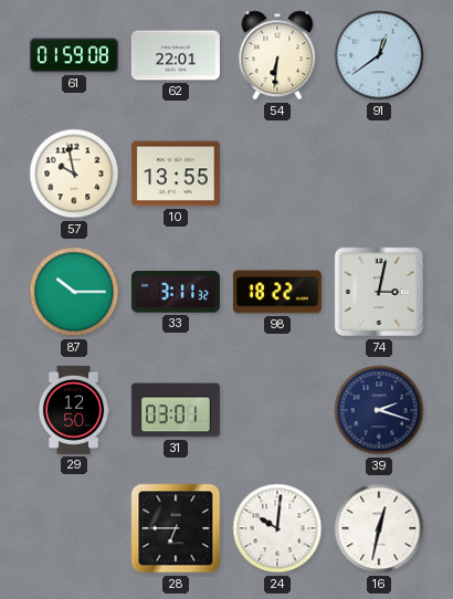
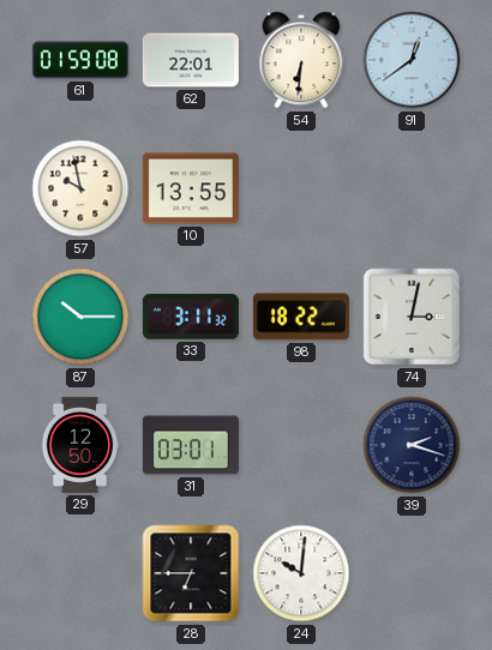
16: 12:32 -> none (379, 528)
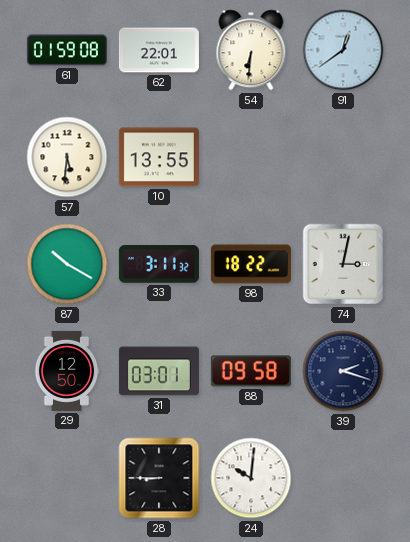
57: 9:58 -> 5:31 (67, 157)
87: 10:15 -> 10:20 (67, 264)
88: none -> 09:58 (251, 371)
28: 6:45 -> 8:45 (159, 478)
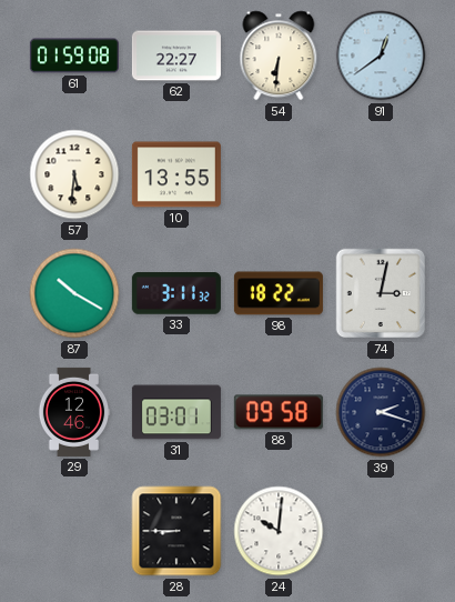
62: 22:01 -> 22:27 (176, 56)
29: 12:50 -> 12:46 (74, 412)
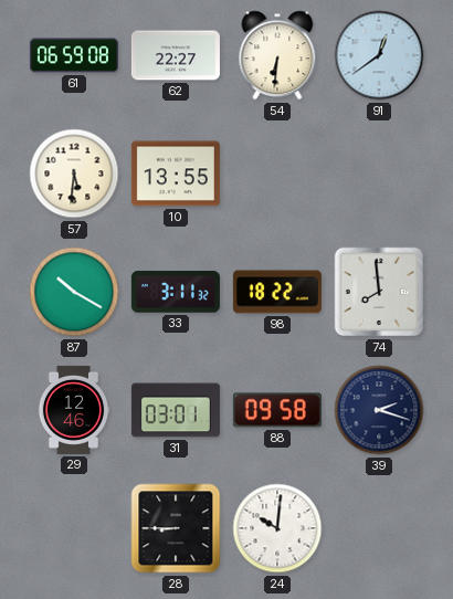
61: 01:59 -> 06:59 (74, 55)
74: 3:02 -> 7:59 (379, 292)
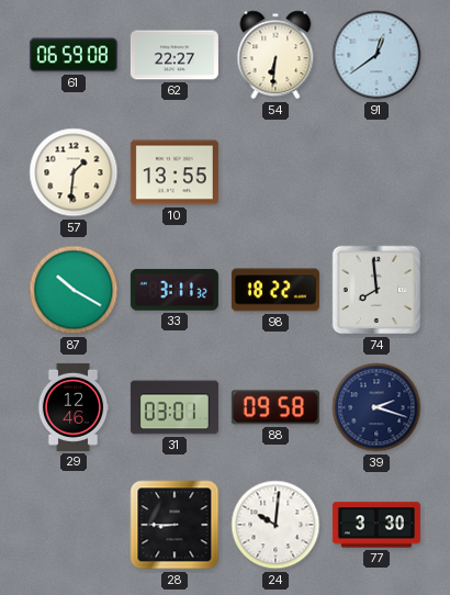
57: 5:31 -> 1:31 (74, 172)
77: none -> 3:30 (376, 525)
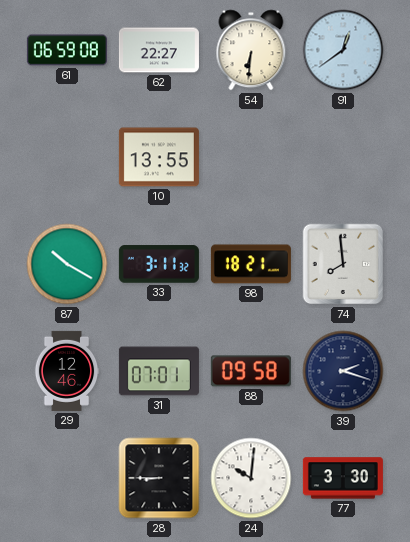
57: 1:31 -> none (74, 172)
98: 18:22 -> 18:21 (251, 264)
31: 03:01 -> 07:01 (159, 371)
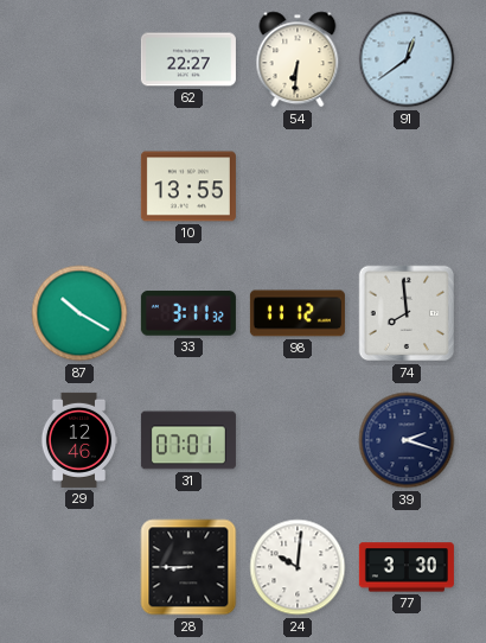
61: 06:59 -> none (67, 50)
98: 18:21 -> 11:12 (298, 313)
88: 09:58 -> none (251, 371)
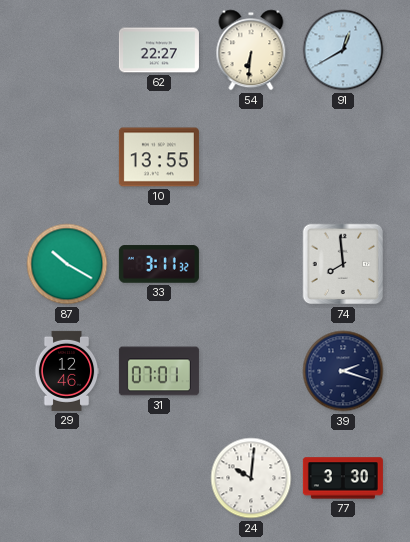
91: 12:39 -> 12:40 (343, 50)
98: 11:12 -> none (298, 313)
28: 8:45 -> none (188, 567)
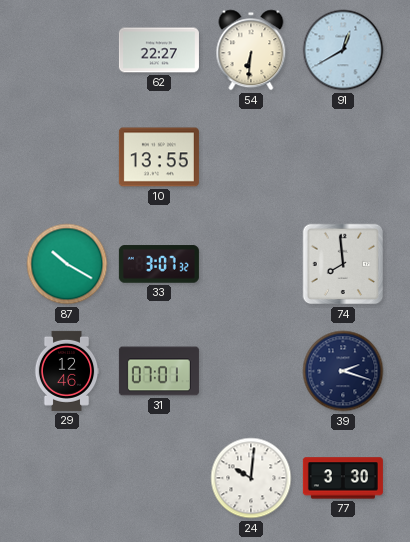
33: 3:11 -> 3:07 (159, 264)
